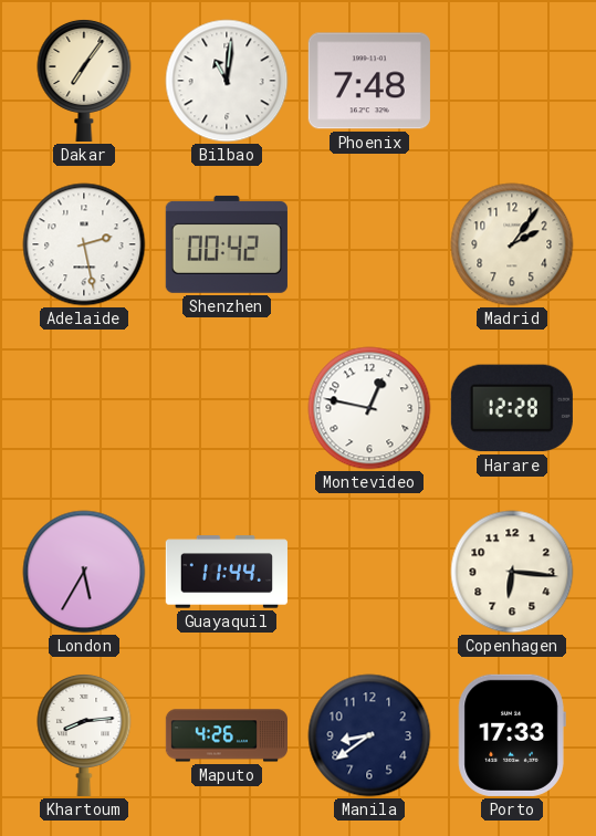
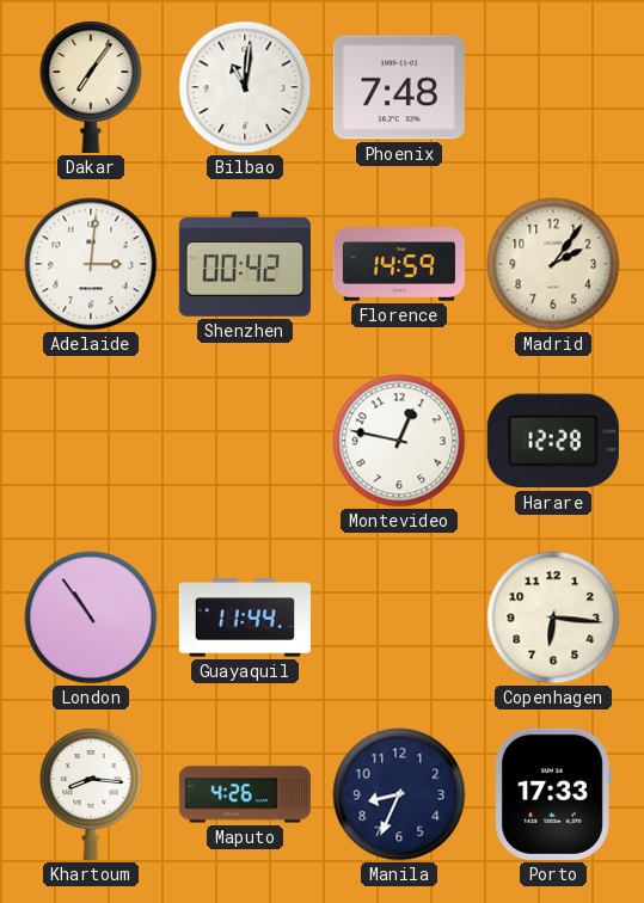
Adelaide: 2:28 -> 3:01 (91, 264)
Florence: none -> 14:59 (399, 264)
London: 5:35 -> 10:54 (91, 618)
Khartoum: 8:14 -> 8:16 (91, 793)
Manila: 8:39 -> 8:34 (399, 794)
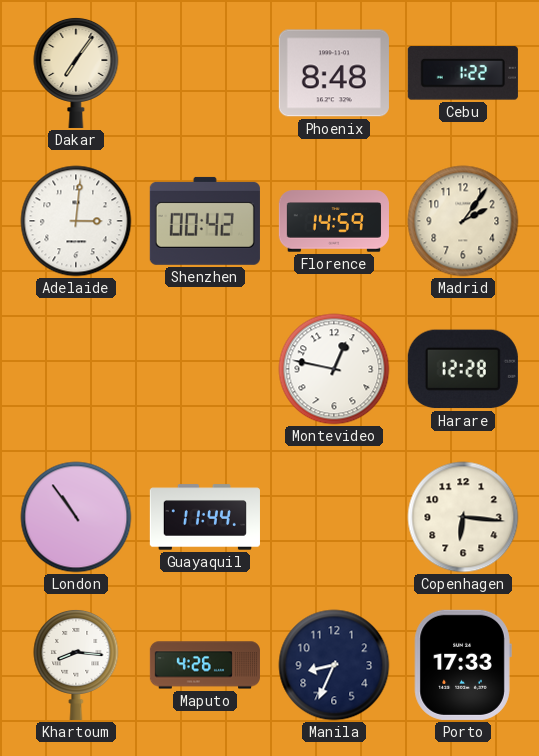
Bilbao: 11:01 -> none (245, 87)
Phoenix: 7:48 -> 8:48 (334, 73)
Cebu: none -> 1:22 (463, 73)
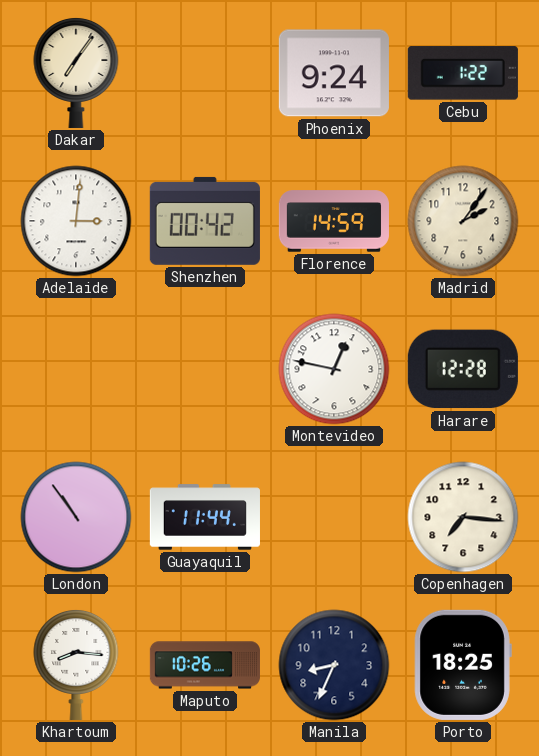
Phoenix: 8:48 -> 9:24 (334, 73)
Copenhagen: 6:16 -> 7:16 (463, 517)
Maputo: 4:26 -> 10:26 (205, 665)
Porto: 17:33 -> 18:25 (463, 665)
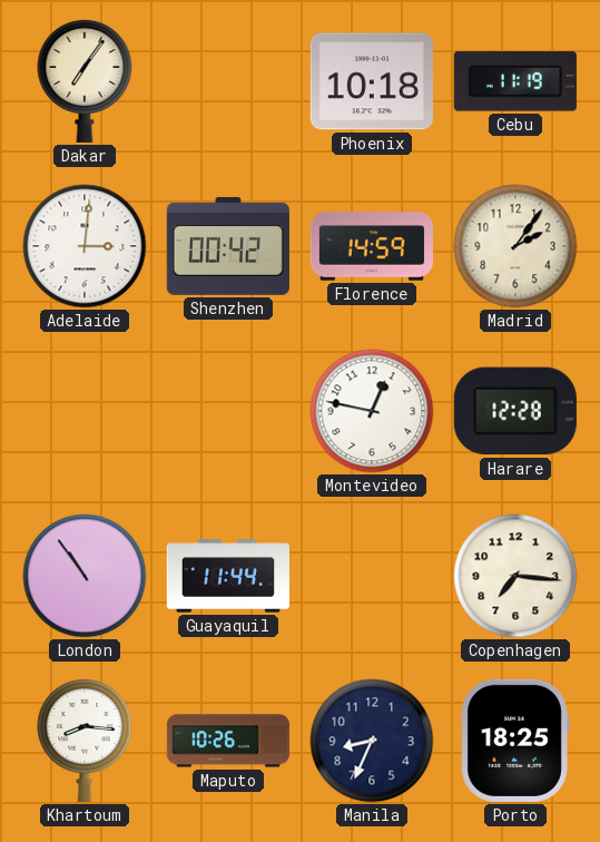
Phoenix: 9:24 -> 10:18 (372, 81)
Cebu: 1:22 -> 11:19 (515, 81)
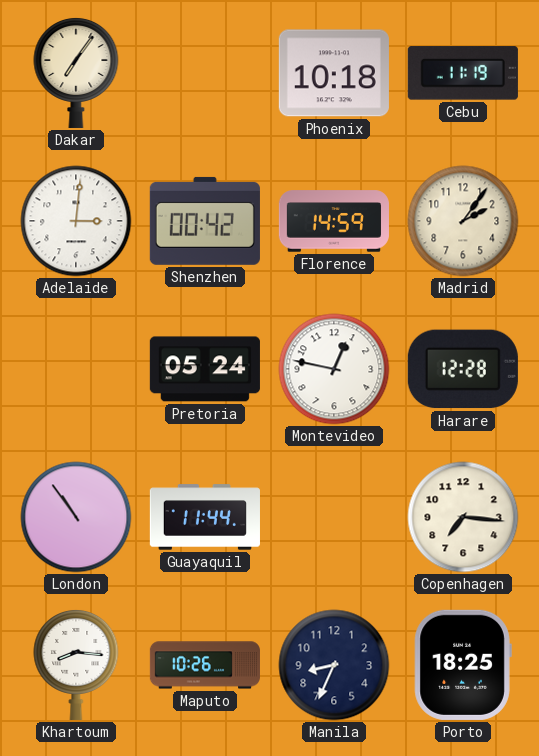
Pretoria: none -> 05:24 (205, 369)
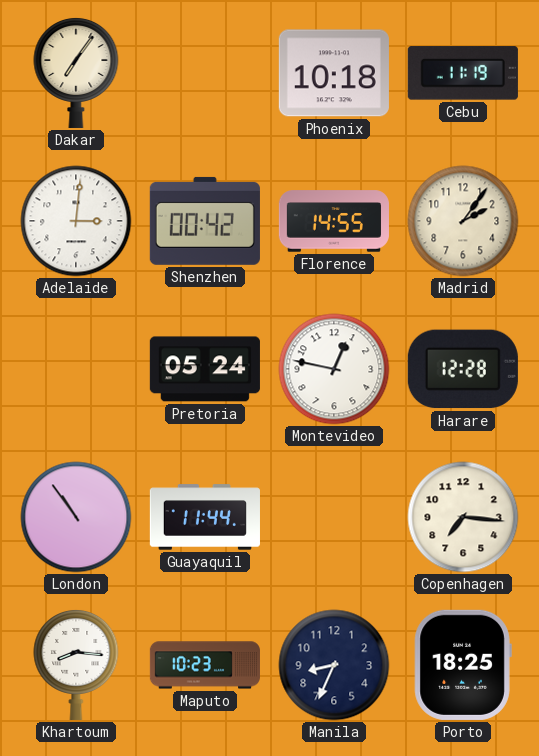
Florence: 14:59 -> 14:55 (334, 221)
Maputo: 10:26 -> 10:23 (205, 665)
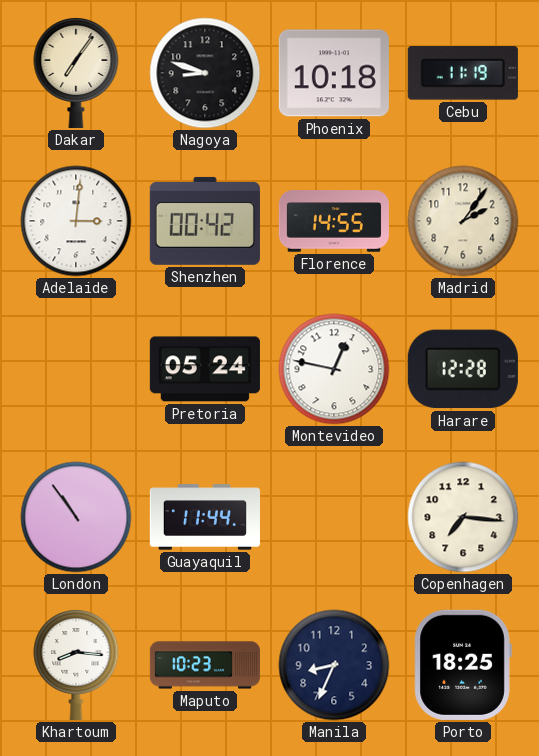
Nagoya: none -> 8:48 (205, 73)
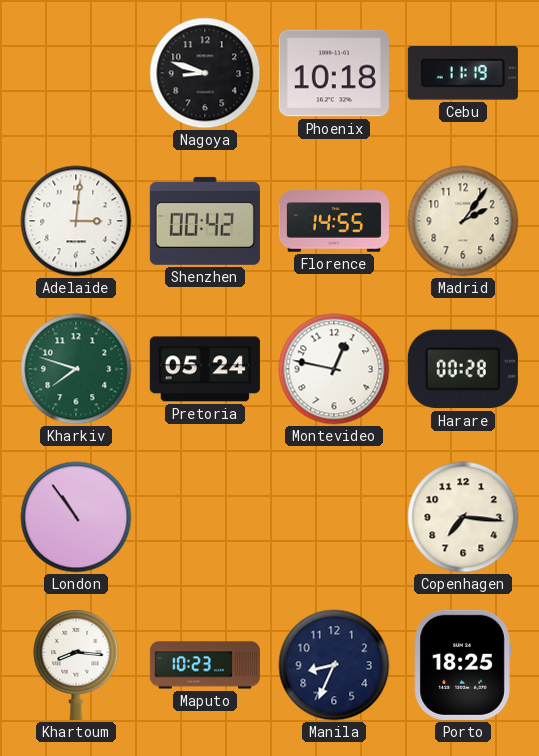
Dakar: 7:06 -> none (76, 72)
Kharkiv: none -> 7:48 (76, 369)
Harare: 12:28 -> 00:28 (463, 369)
Guayaquil: 11:44 -> none (205, 517)
